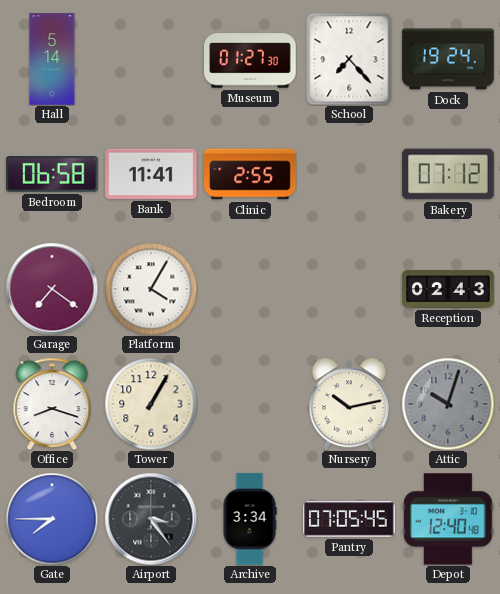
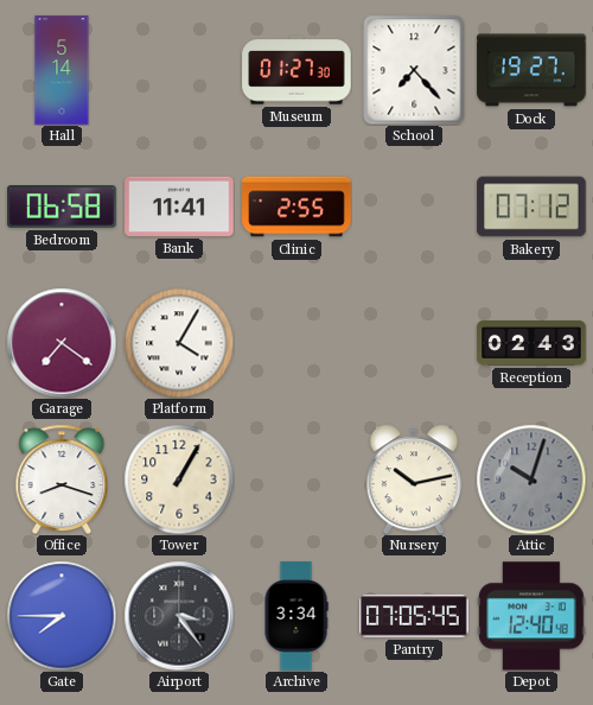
Dock: 19:24 -> 19:27 (531, 70)
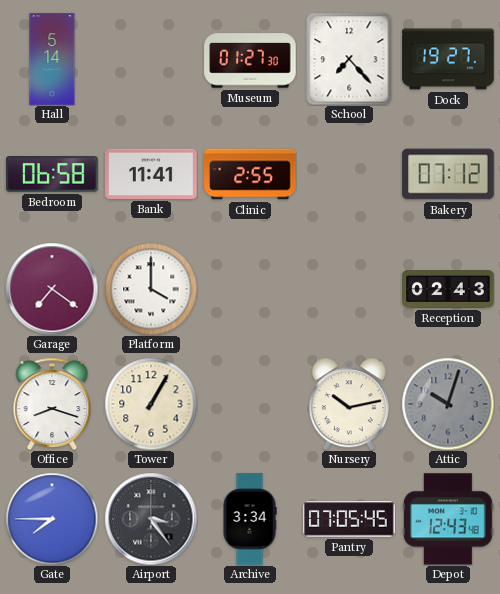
Platform: 4:05 -> 4:00 (151, 289)
Depot: 12:40 -> 12:43 (448, 519)
